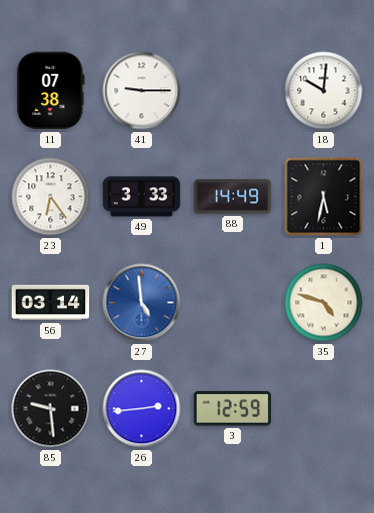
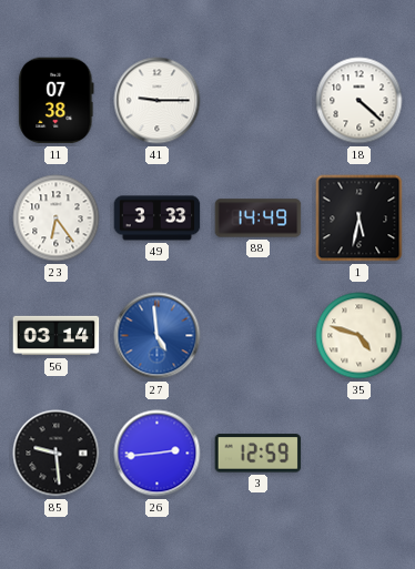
18: 10:01 -> 4:22 (360, 101)
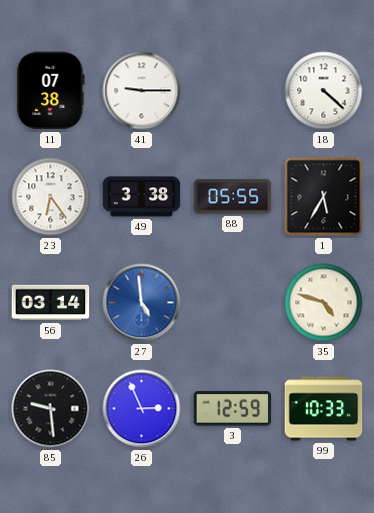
49: 3:33 -> 3:38 (142, 197)
88: 14:49 -> 05:55 (233, 197)
1: 5:32 -> 5:35 (324, 197)
26: 2:44 -> 2:56 (142, 409)
99: none -> 10:33 (324, 409)
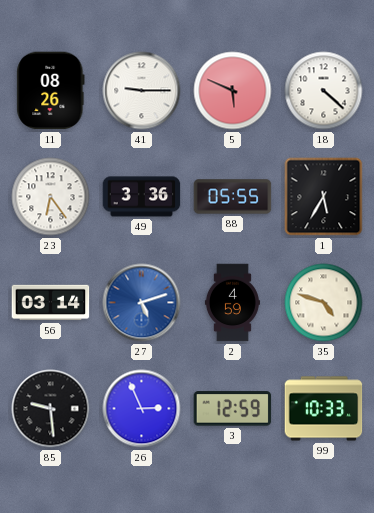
11: 07:38 -> 08:26 (51, 91)
5: none -> 5:49 (233, 91)
49: 3:38 -> 3:36 (142, 197)
27: 4:59 -> 5:12 (142, 303)
2: none -> 4:59 (232, 303)
